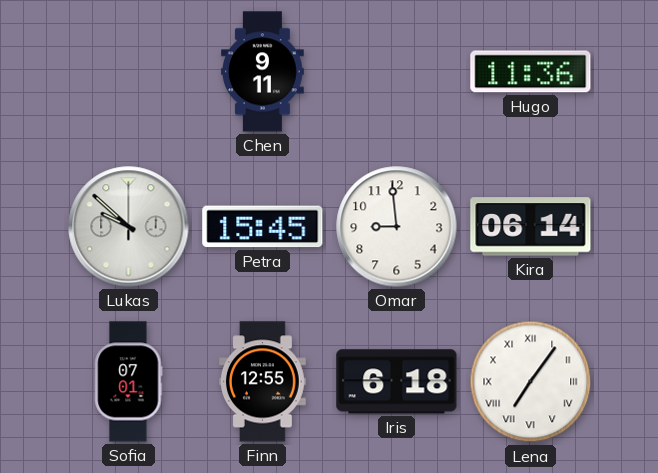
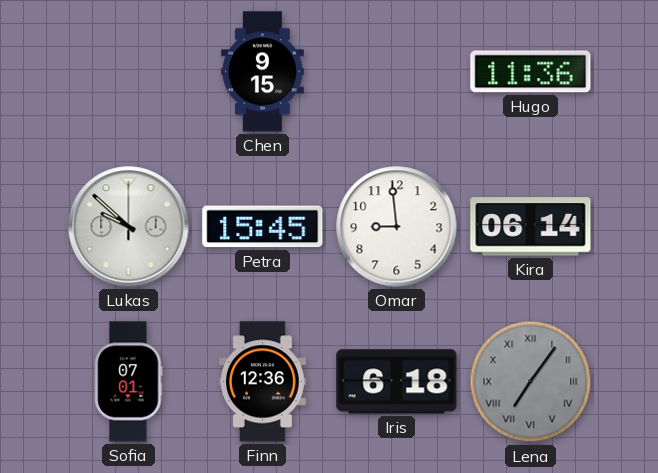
Chen: 9:11 -> 9:15 (263, 72)
Finn: 12:55 -> 12:36 (262, 382)
Lena dial: white -> grey (531, 382)
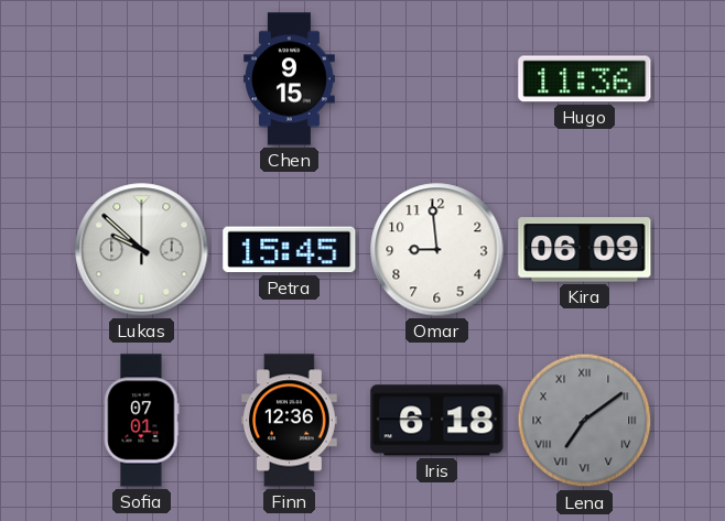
Kira: 06:14 -> 06:09 (585, 250)
Lena: 7:06 -> 7:09 (585, 421)
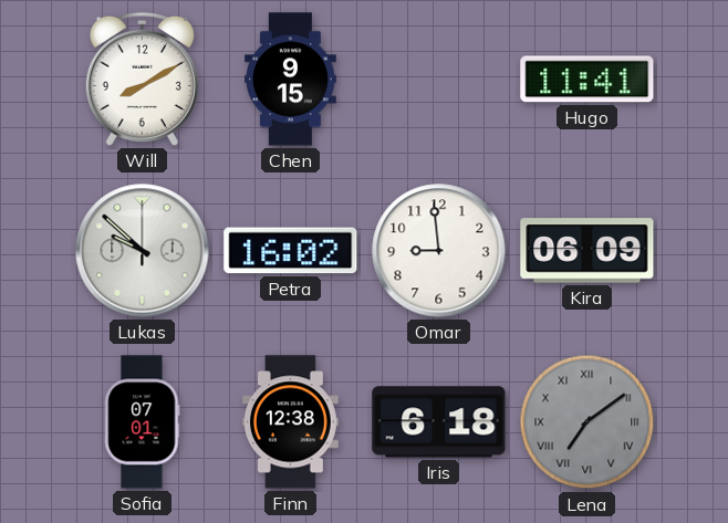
Will: none -> 8:10 (142, 79)
Hugo: 11:36 -> 11:41 (587, 80)
Petra: 15:45 -> 16:02 (291, 251)
Finn: 12:36 -> 12:38 (290, 422)
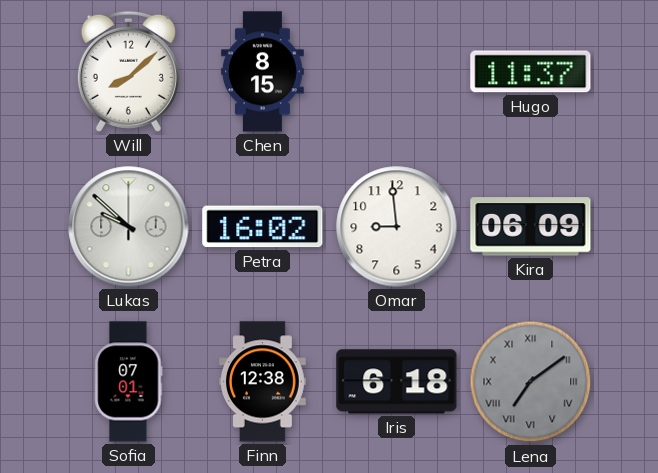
Will: 8:10 -> 8:08 (128, 71)
Chen: 9:15 -> 8:15 (263, 72)
Hugo: 11:41 -> 11:37 (531, 72)
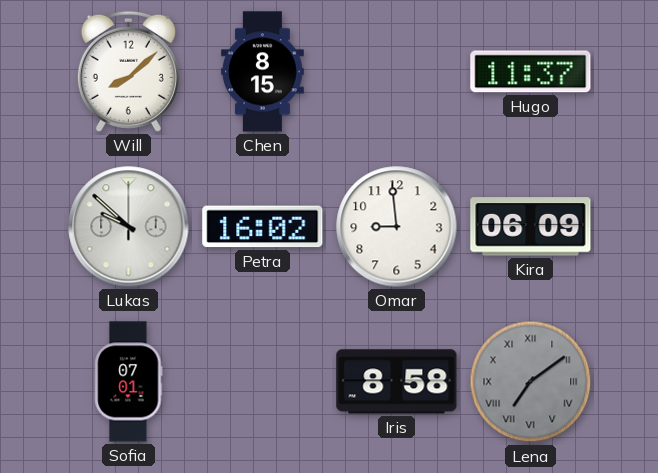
Finn: 12:38 -> none (262, 382)
Iris: 6:18 -> 8:58 (397, 382)
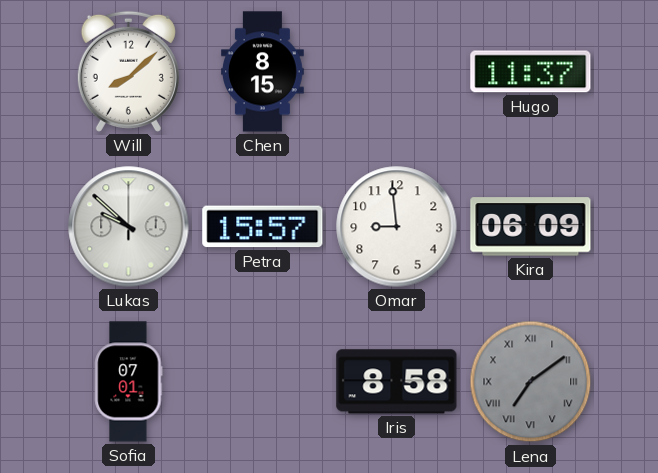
Petra: 16:02 -> 15:57 (263, 227)
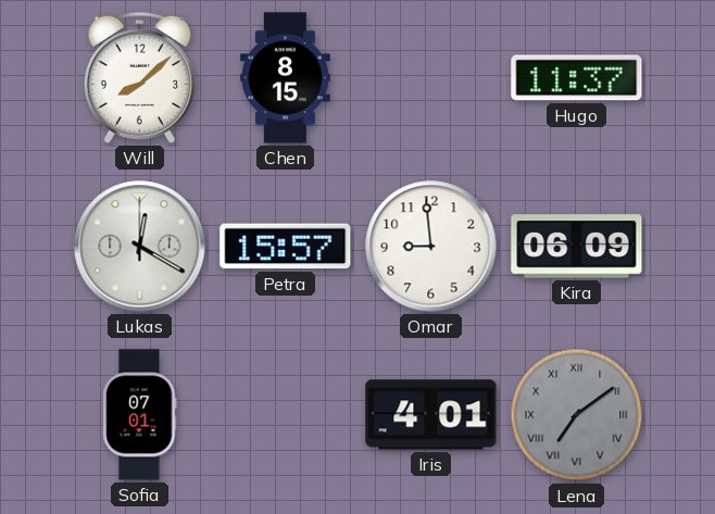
Lukas: 9:52 -> 12:20 (140, 247)
Iris: 8:58 -> 4:01 (431, 415)
